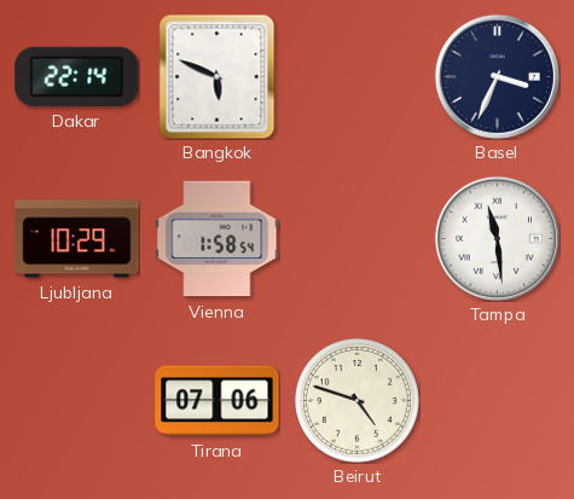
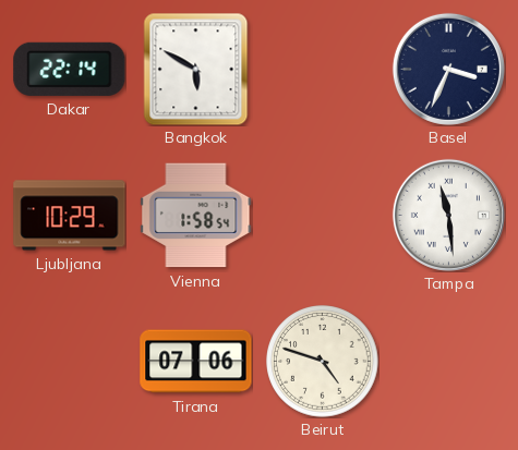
Bangkok: 5:49 -> 5:50 (196, 69)
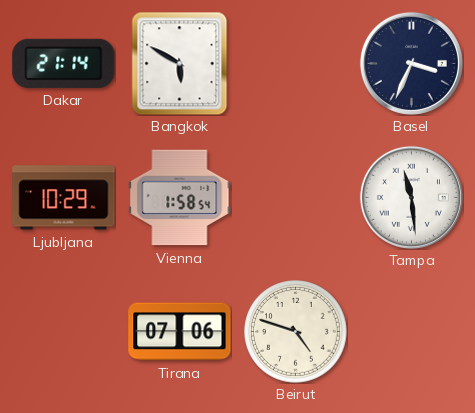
Dakar: 22:14 -> 21:14 (64, 63)
